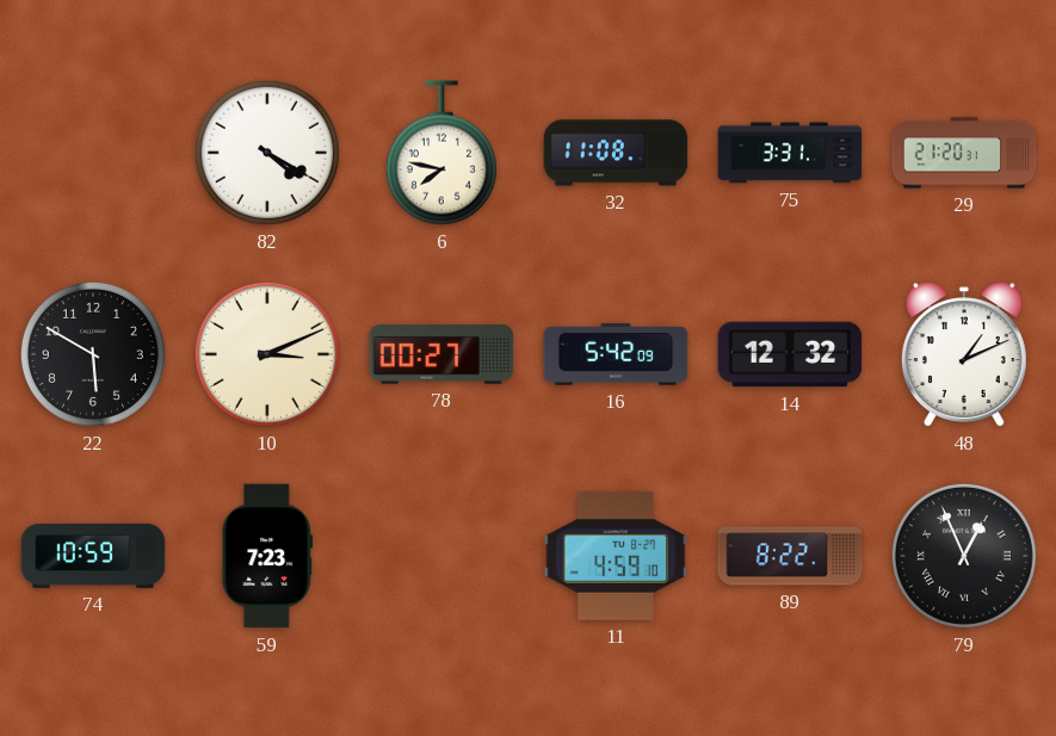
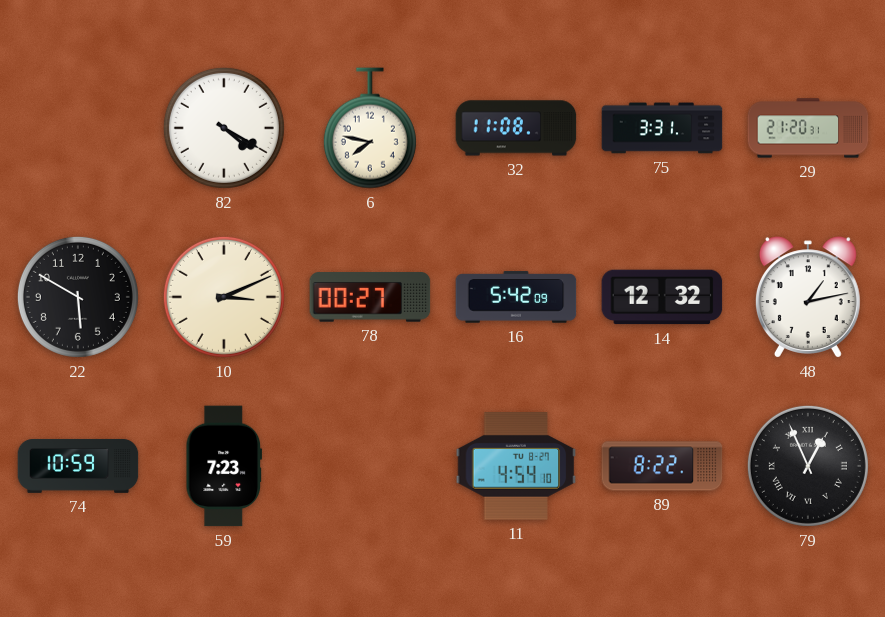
48: 1:11 -> 1:13 (808, 297)
11: 4:59 -> 4:54 (516, 466)
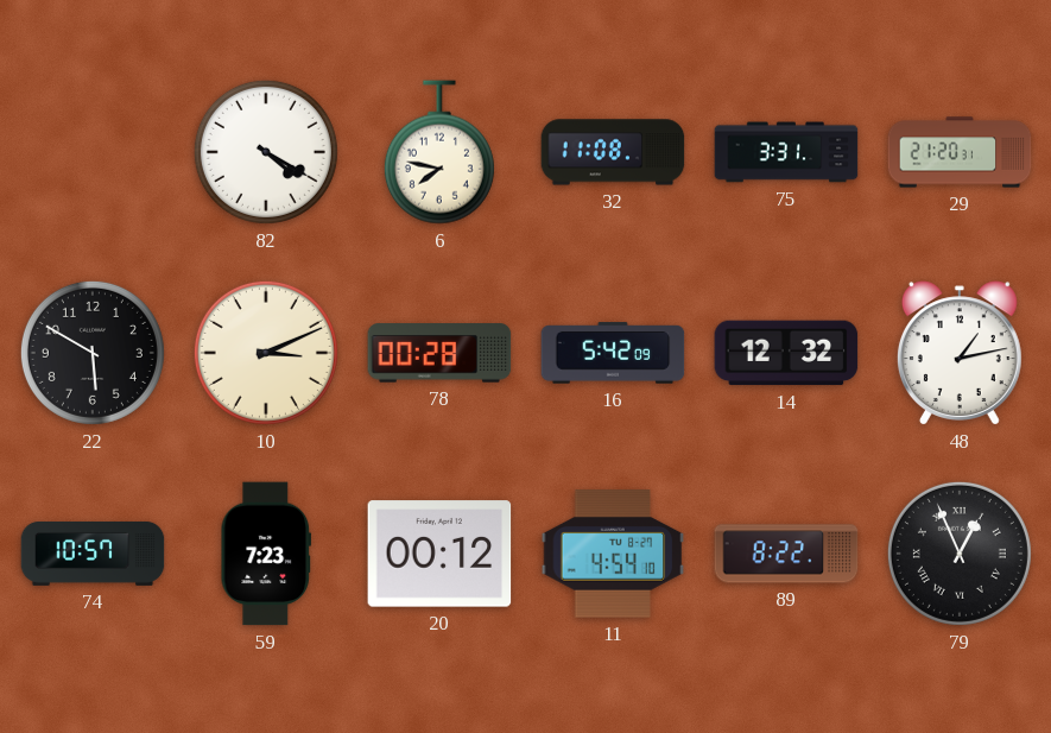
78: 00:27 -> 00:28 (439, 353)
74: 10:59 -> 10:57 (93, 554)
20: none -> 00:12 (439, 554)
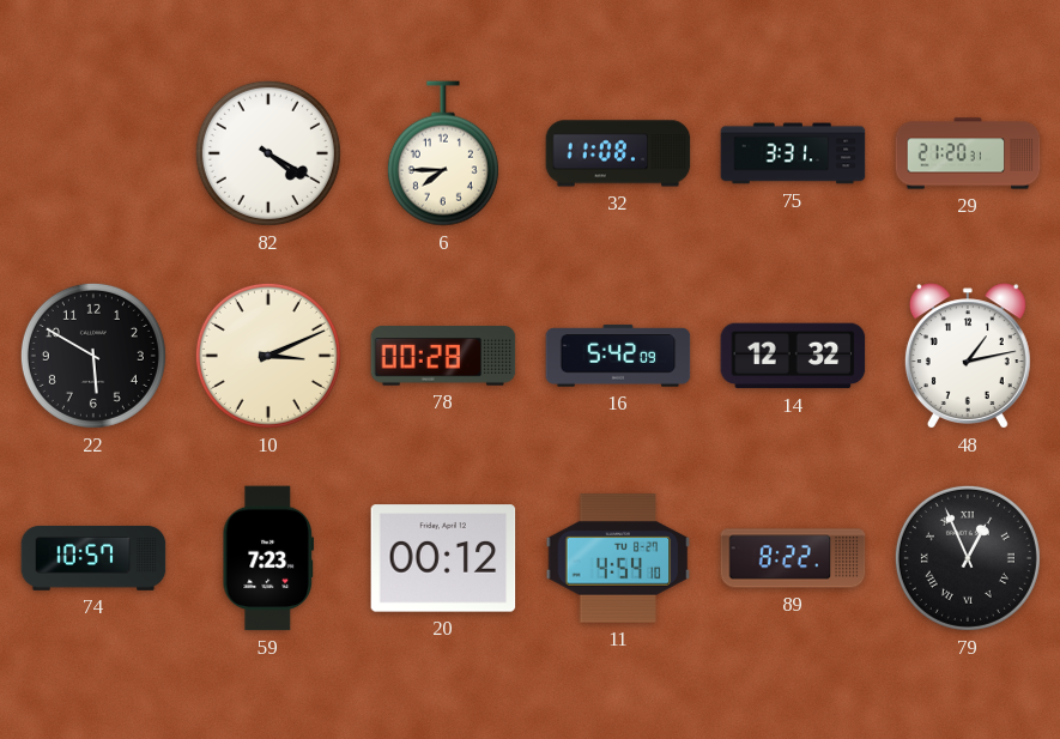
6: 7:47 -> 7:45 (443, 153)
